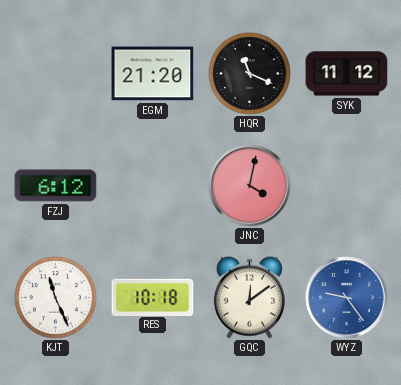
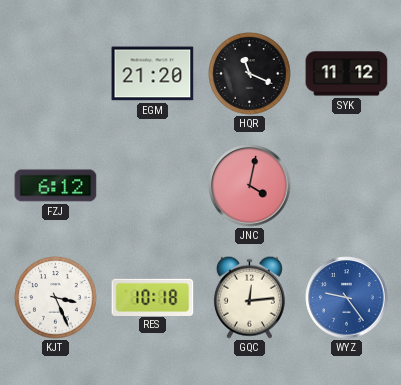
KJT: 11:26 -> 3:26 (56, 298)
GQC: 12:09 -> 12:14 (249, 297)
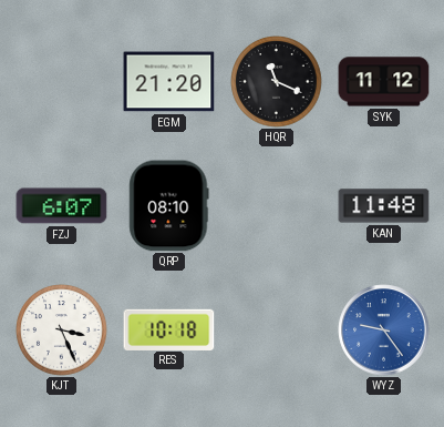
FZJ: 6:12 -> 6:07 (62, 206)
QRP: none -> 08:10 (169, 206)
JNC: 4:02 -> none (250, 186)
KAN: none -> 11:48 (384, 206)
GQC: 12:14 -> none (249, 297)
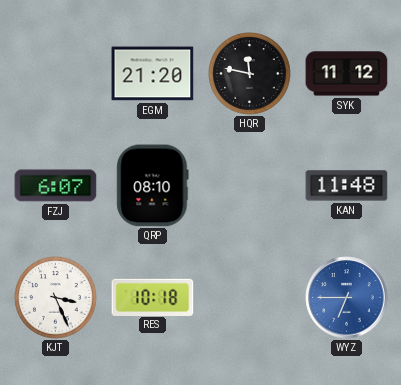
HQR: 11:19 -> 11:47 (250, 74)
WYZ: 9:24 -> 6:45 (347, 298)
